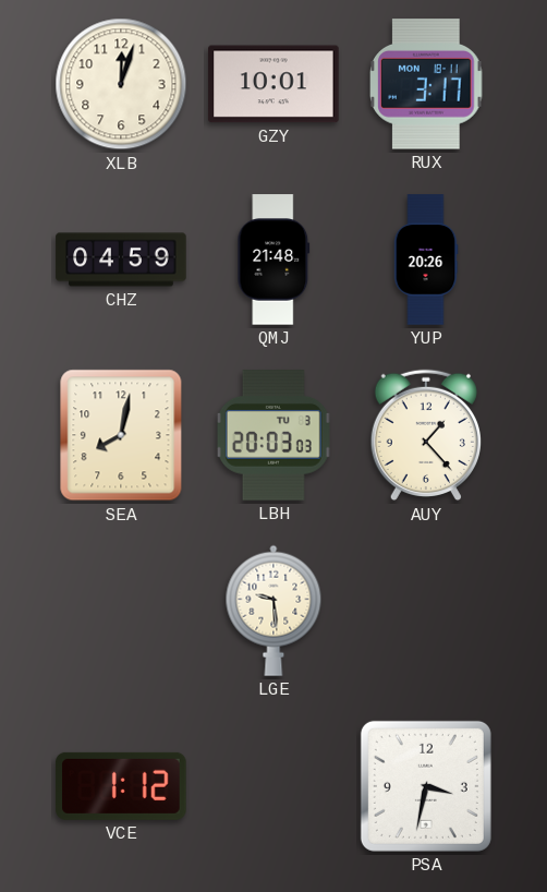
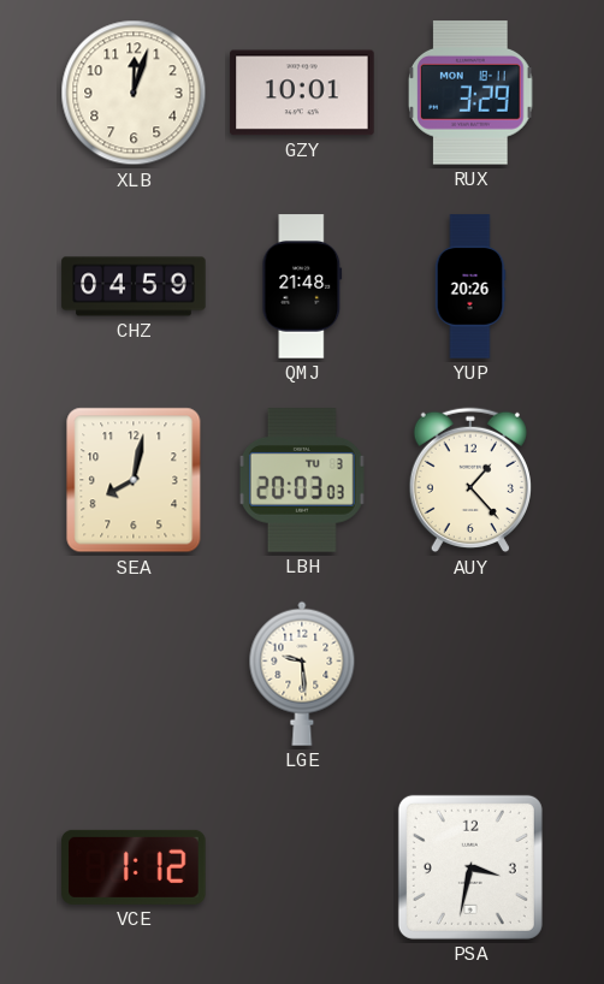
RUX: 3:17 -> 3:29 (470, 93)
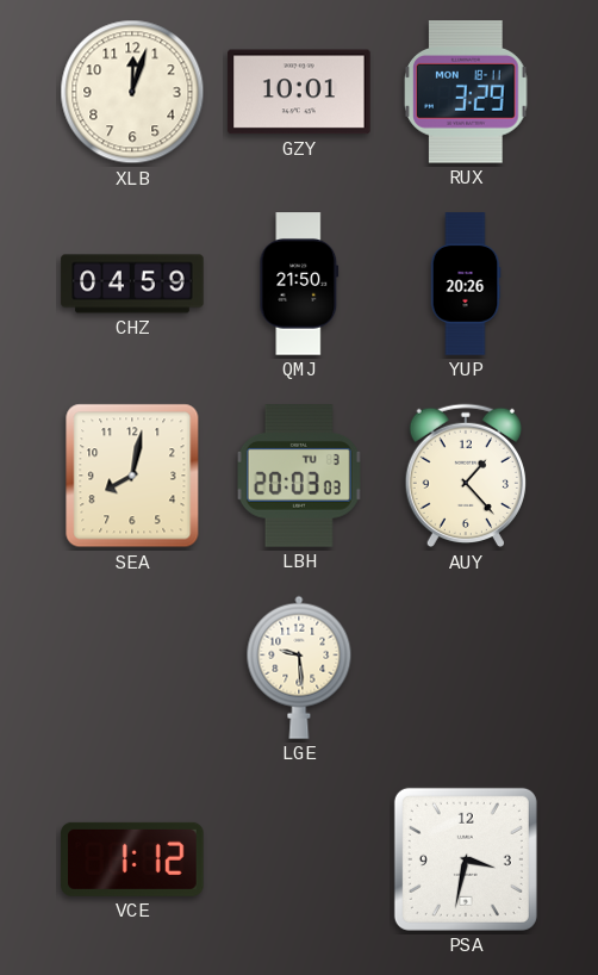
QMJ: 21:48 -> 21:50 (299, 284)
